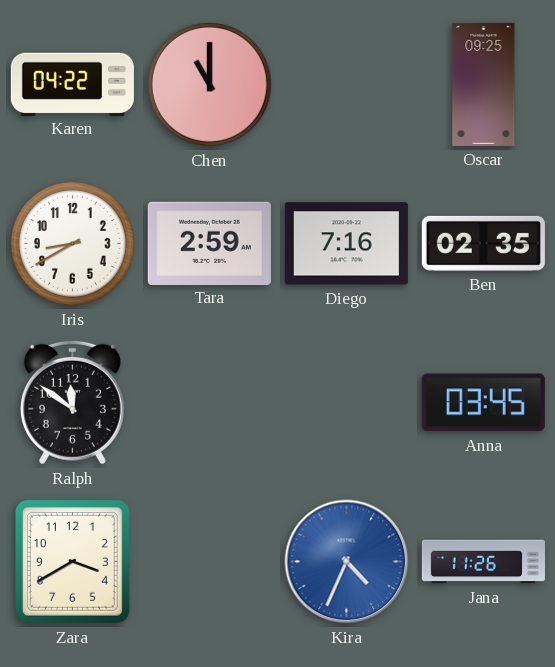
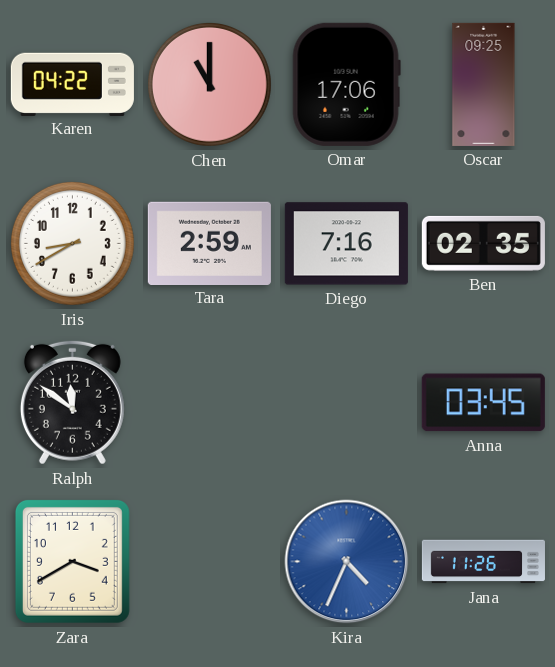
Omar: none -> 17:06 (346, 84)
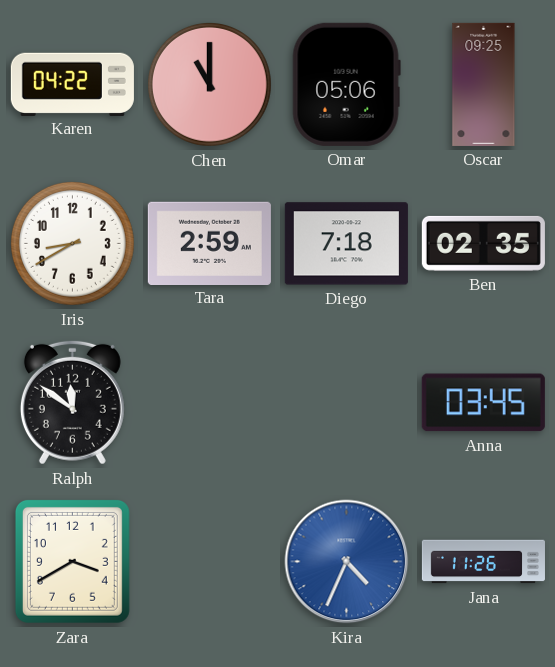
Omar: 17:06 -> 05:06 (346, 84)
Diego: 7:16 -> 7:18 (346, 244)
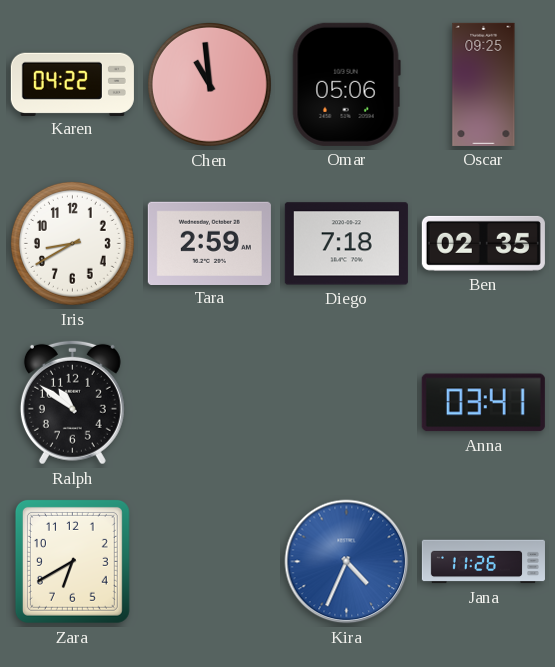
Chen: 11:00 -> 10:59 (210, 85)
Ralph: 11:51 -> 10:51 (72, 402)
Anna: 03:45 -> 03:41 (483, 403)
Zara: 3:40 -> 6:40 (72, 561)
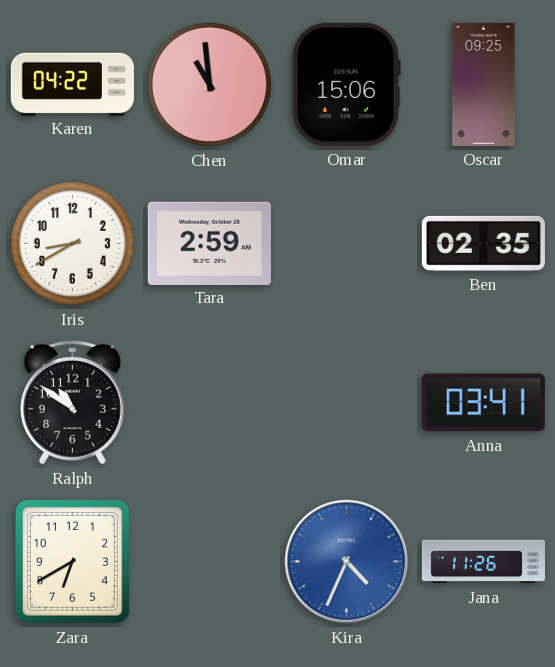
Omar: 05:06 -> 15:06 (346, 84)
Diego: 7:18 -> none (346, 244)
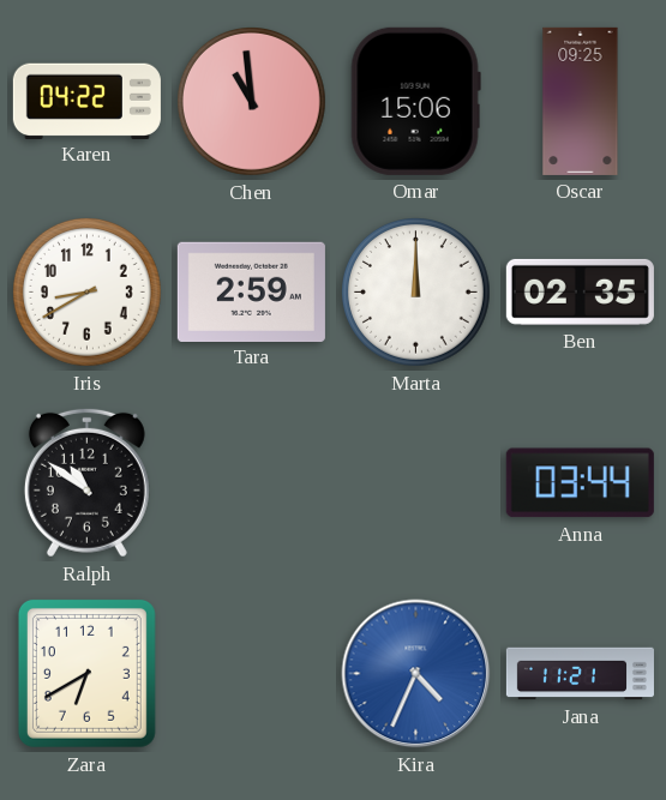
Marta: none -> 12:00 (416, 293)
Anna: 03:41 -> 03:44 (580, 483)
Jana: 11:26 -> 11:21 (580, 674)
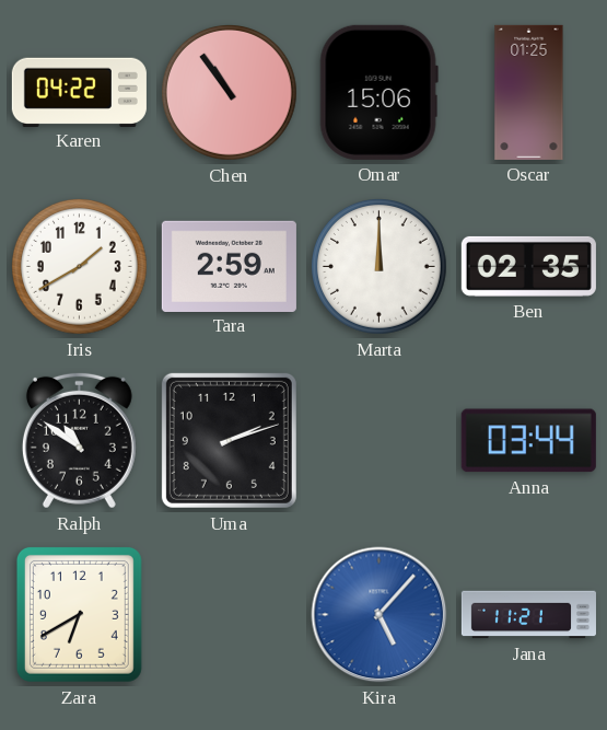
Chen: 10:59 -> 10:54 (230, 93)
Oscar: 09:25 -> 01:25 (529, 92)
Iris: 8:40 -> 1:40 (80, 267)
Uma: none -> 2:12 (229, 440)
Kira: 4:34 -> 5:07 (380, 615)
